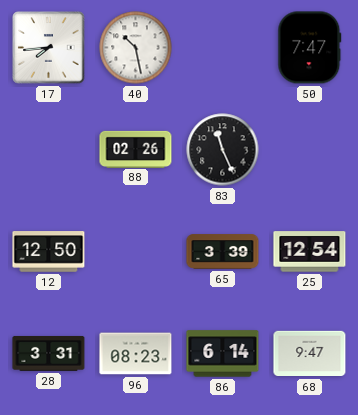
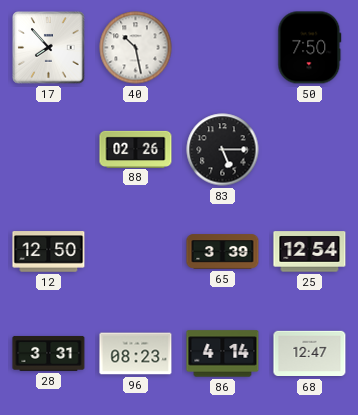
17: 7:44 -> 7:53 (49, 48)
50: 7:47 -> 7:50 (310, 48)
83: 11:26 -> 5:15 (223, 150)
86: 6:14 -> 4:14 (223, 354)
68: 9:47 -> 12:47 (310, 354)
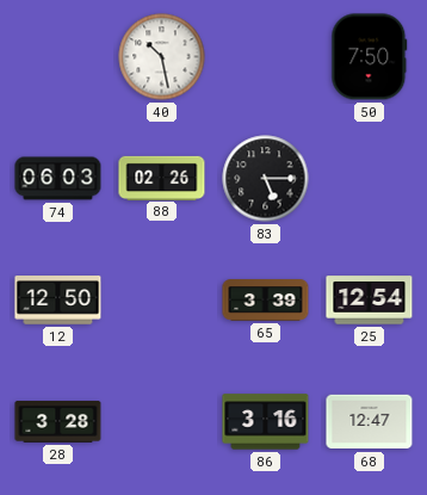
17: 7:53 -> none (49, 48)
74: none -> 06:03 (58, 179)
28: 3:31 -> 3:28 (58, 422)
96: 08:23 -> none (136, 354)
86: 4:14 -> 3:16 (266, 422)
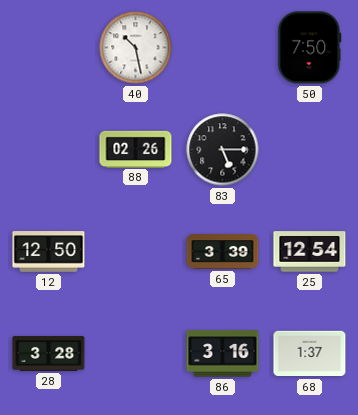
74: 06:03 -> none (58, 179)
68: 12:47 -> 1:37 (310, 354)
